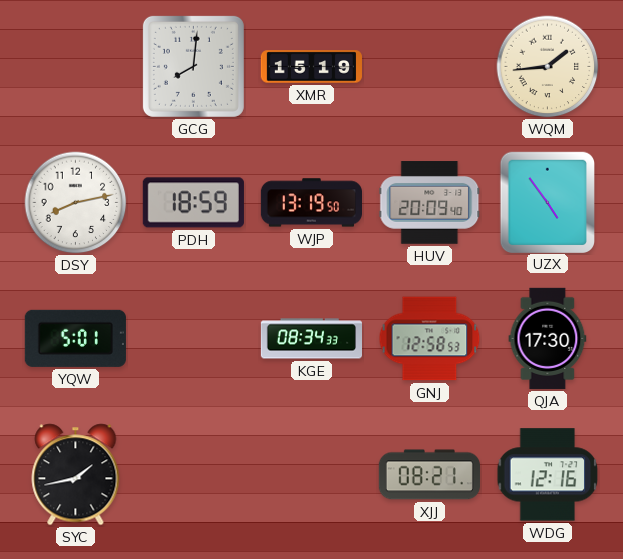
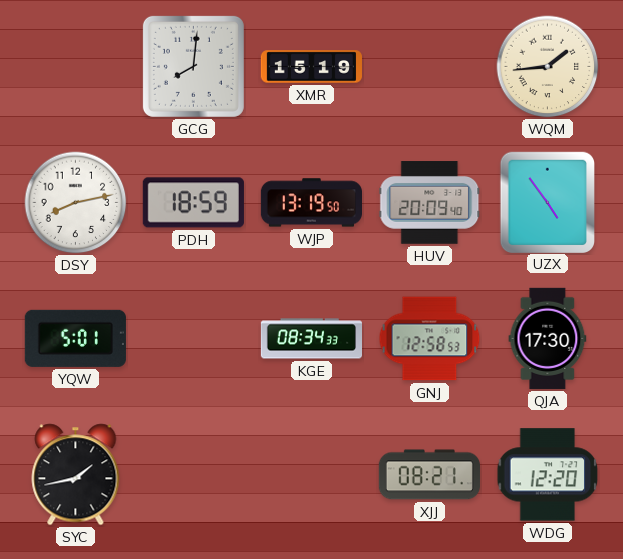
WDG: 12:16 -> 12:20 (548, 475)
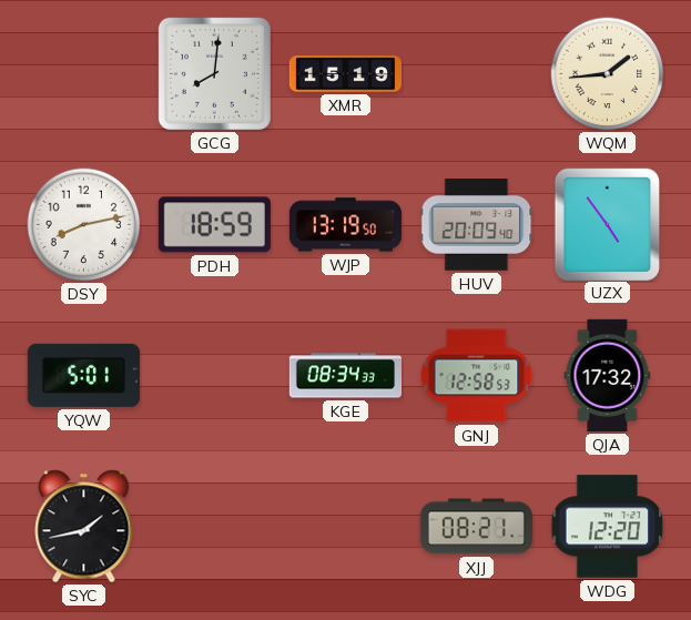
QJA: 17:30 -> 17:32 (608, 375)
